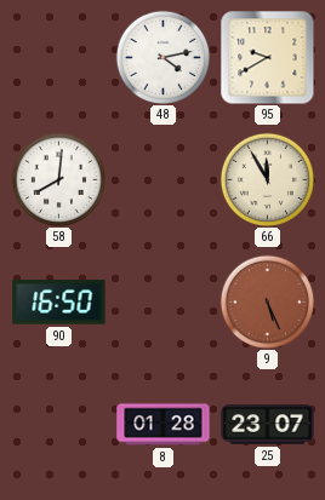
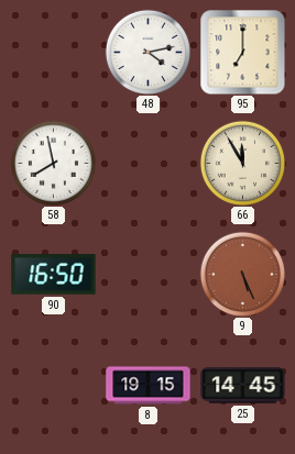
95: 9:40 -> 7:00 (242, 52)
58: 8:01 -> 7:58 (53, 163)
8: 01:28 -> 19:15 (149, 386)
25: 23:07 -> 14:45 (243, 386)
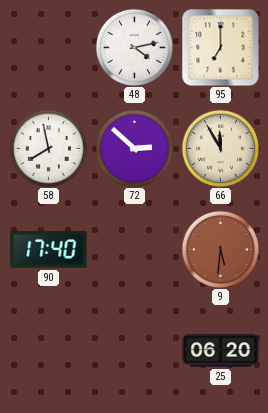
72: none -> 2:52 (134, 148)
90: 16:50 -> 17:40 (49, 250)
9: 5:26 -> 5:31 (220, 249)
8: 19:15 -> none (149, 386)
25: 14:45 -> 06:20 (221, 351)
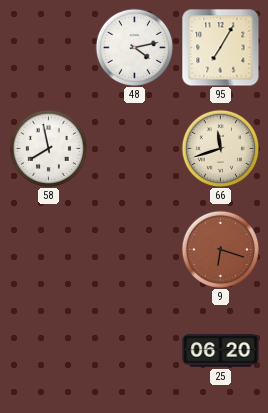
95: 7:00 -> 7:05 (220, 47)
72: 2:52 -> none (134, 148)
66: 11:55 -> 11:42 (220, 148)
90: 17:40 -> none (49, 250)
9: 5:31 -> 6:18 (220, 249)
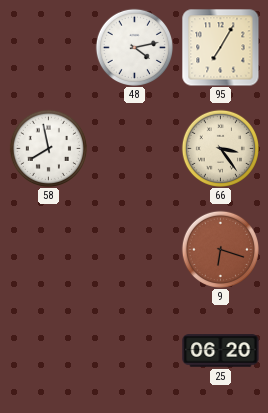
66: 11:42 -> 3:24 (220, 148)
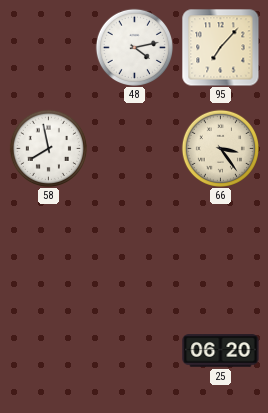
95: 7:05 -> 7:07 (220, 47)
9: 6:18 -> none (220, 249)
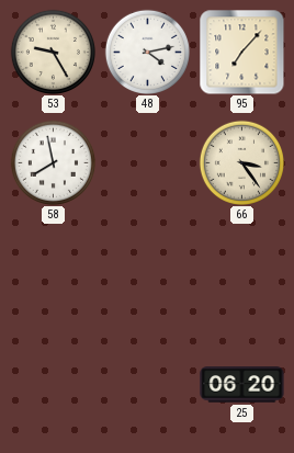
53: none -> 9:25 (53, 52)
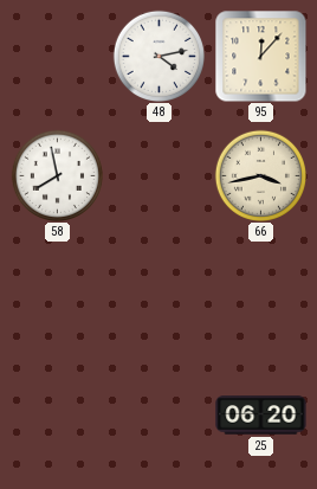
53: 9:25 -> none (53, 52)
95: 7:07 -> 12:07 (260, 56)
66: 3:24 -> 3:43 (260, 175)
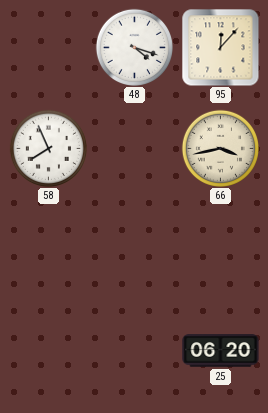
48: 4:13 -> 4:18 (134, 47)
58: 7:58 -> 7:56 (48, 148)
